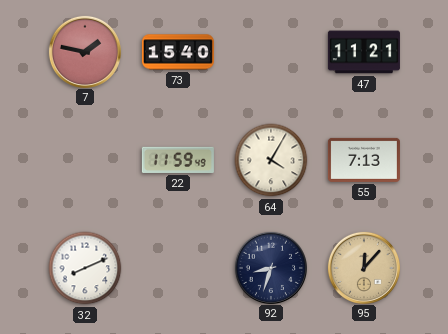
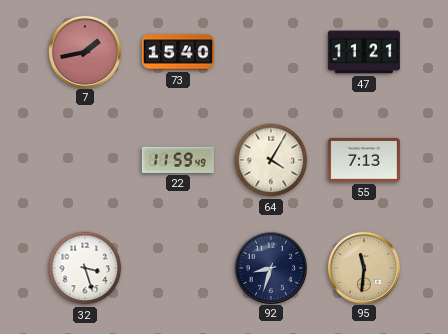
7: 1:47 -> 1:43 (84, 51)
32: 8:11 -> 3:27 (85, 268)
95: 12:07 -> 11:31 (363, 267)
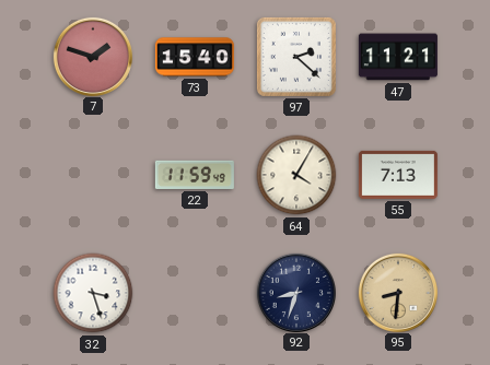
7: 1:43 -> 1:48 (92, 56)
97: none -> 2:22 (296, 57)
95: 11:31 -> 8:31 (397, 292)
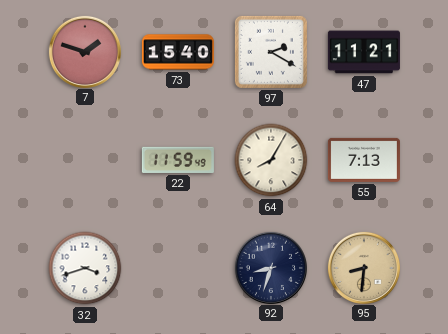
97: 2:22 -> 2:20 (271, 52)
64: 4:05 -> 8:05 (271, 160)
32: 3:27 -> 3:42 (85, 268)
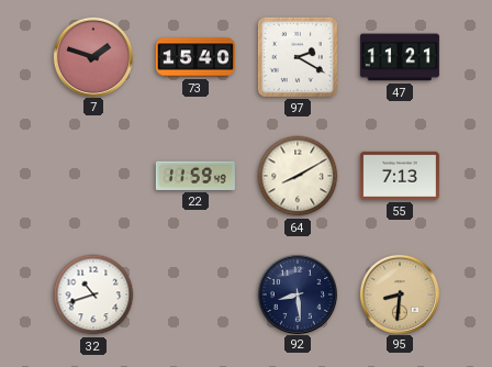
64: 8:05 -> 8:10 (298, 176)
32: 3:42 -> 10:42 (93, 294)
92: 8:33 -> 8:29 (297, 293)
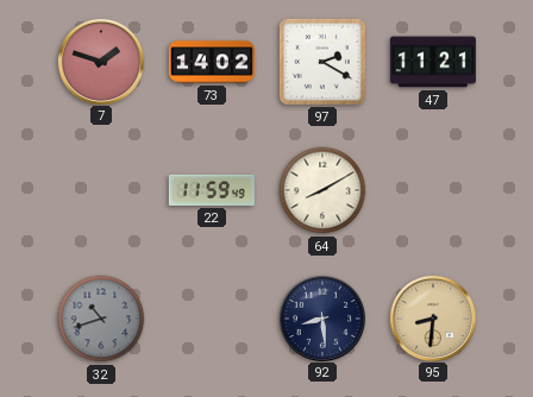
73: 15:40 -> 14:02 (212, 62)
55: 7:13 -> none (400, 176)
32 dial: white -> grey (101, 319)
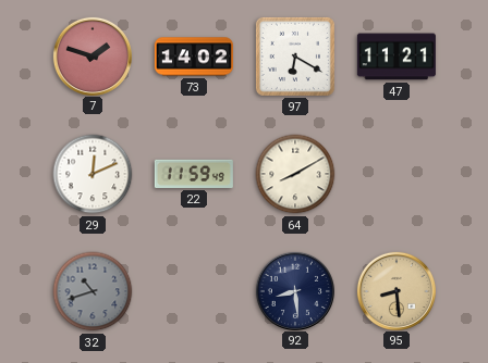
97: 2:20 -> 6:20 (295, 57)
29: none -> 12:11 (93, 174)
95: 8:31 -> 8:29 (395, 290)
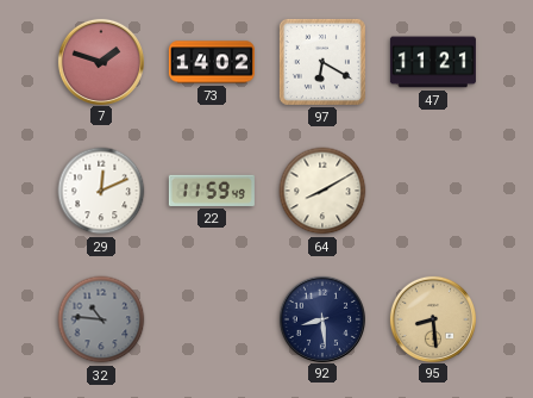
32: 10:42 -> 10:46 (101, 319)
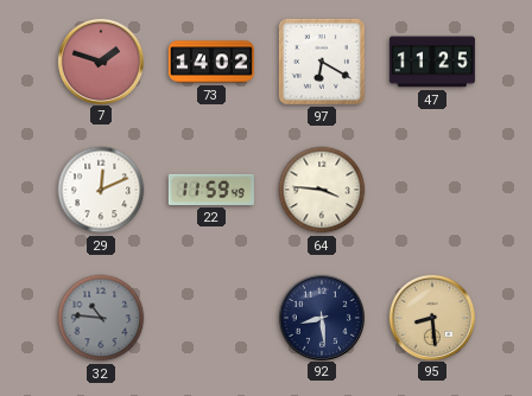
47: 11:21 -> 11:25 (432, 62)
64: 8:10 -> 3:46 (322, 190)
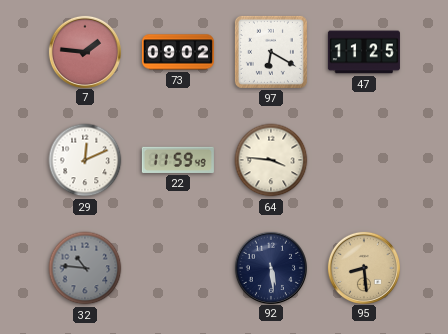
7: 1:48 -> 1:46 (84, 51)
73: 14:02 -> 09:02 (178, 52)
92: 8:29 -> 5:29 (270, 267)
